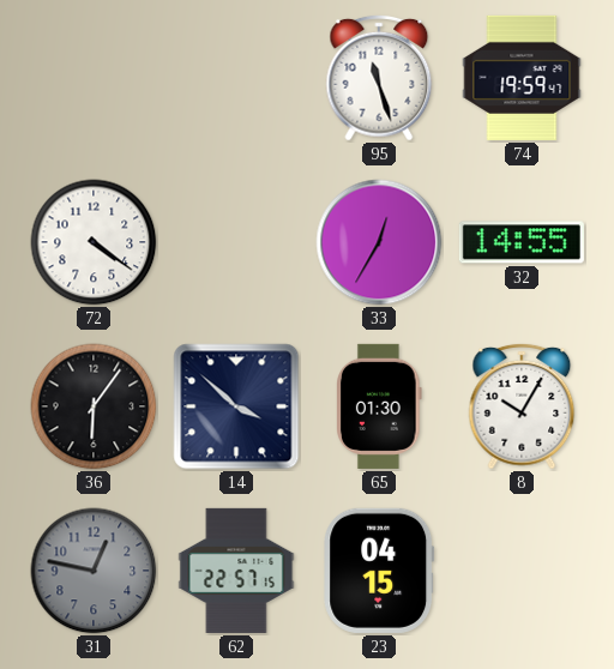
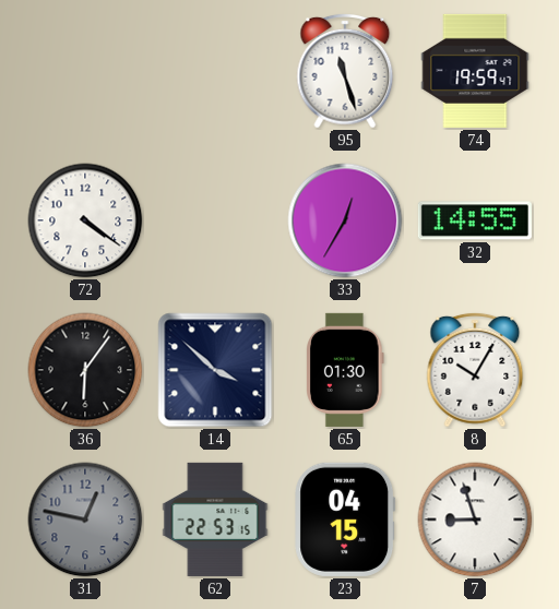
62: 22:57 -> 22:53 (215, 520)
7: none -> 8:57 (475, 520)
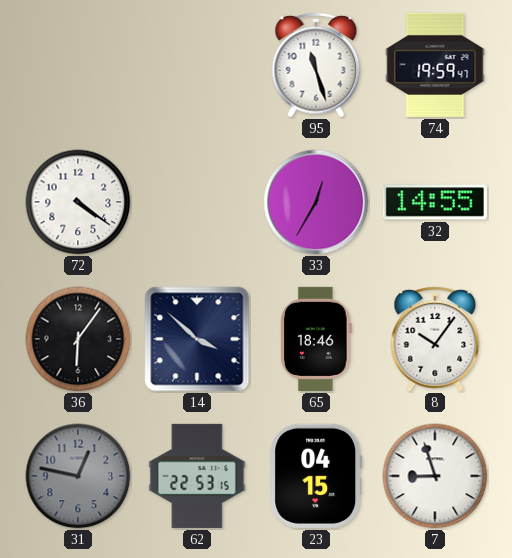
65: 01:30 -> 18:46 (316, 339)
8: 10:05 -> 10:06 (435, 339)
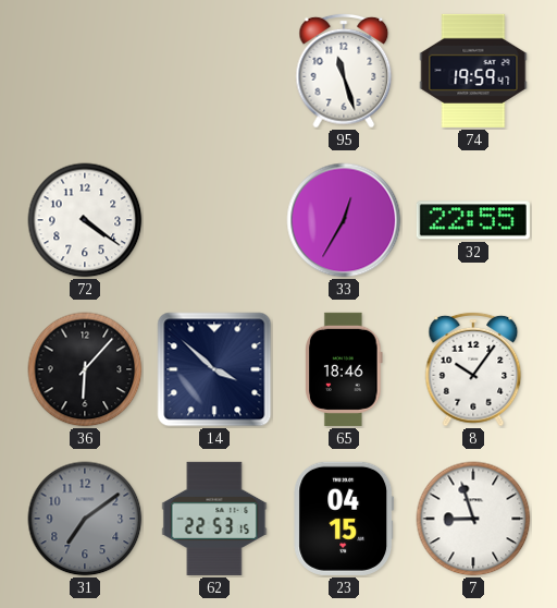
32: 14:55 -> 22:55 (473, 220)
36: 6:06 -> 6:07 (85, 369)
31: 12:47 -> 7:09 (85, 519)
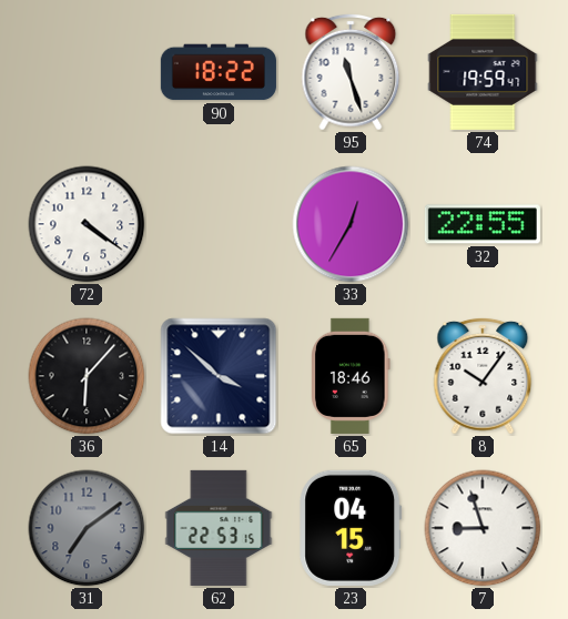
90: none -> 18:22 (219, 72)
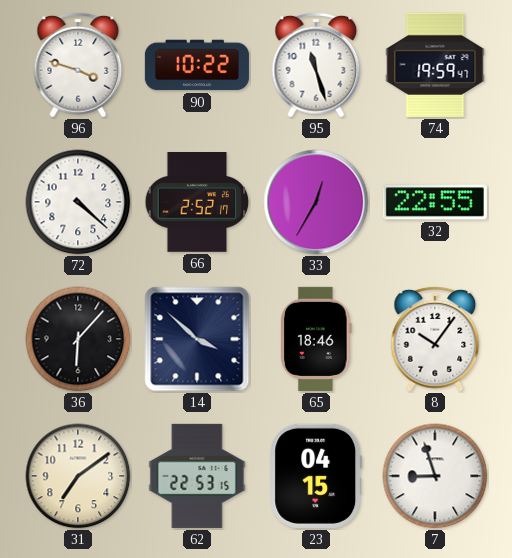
96: none -> 3:48 (78, 65)
90: 18:22 -> 10:22 (197, 65)
72: 4:21 -> 4:22 (78, 202)
66: none -> 2:52 (197, 203)
31 dial: grey -> cream (78, 476)
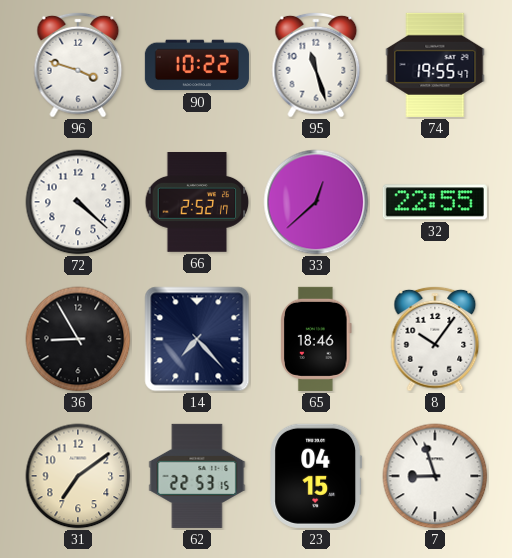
74: 19:59 -> 19:55 (435, 65)
33: 12:35 -> 12:38 (316, 202)
36: 6:07 -> 8:55 (78, 339)
14: 3:52 -> 7:23 (197, 339)
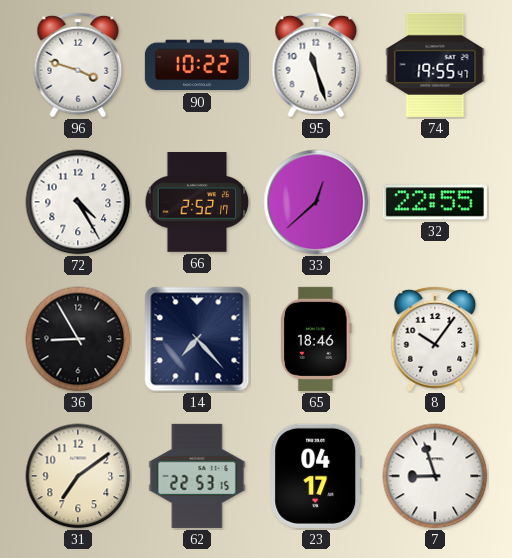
72: 4:22 -> 4:25 (78, 202)
23: 04:15 -> 04:17 (316, 476)
